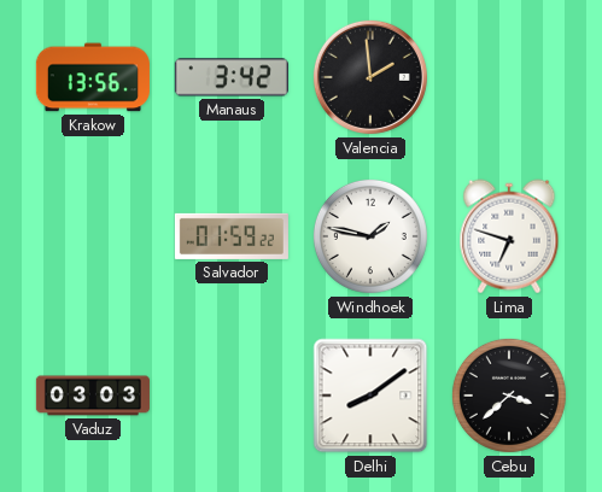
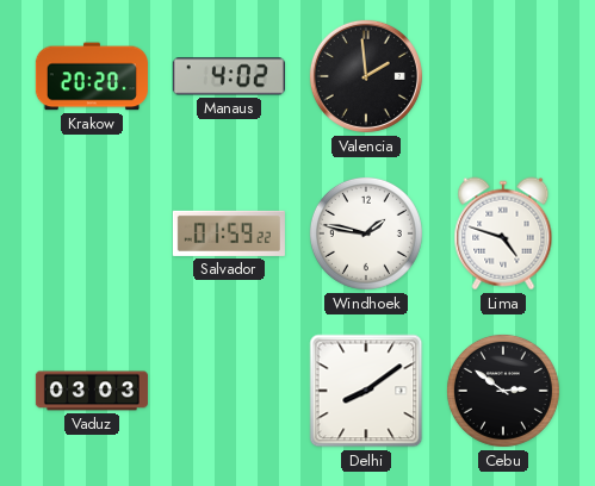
Krakow: 13:56 -> 20:20 (92, 76)
Manaus: 3:42 -> 4:02 (229, 76)
Lima: 6:48 -> 4:48 (503, 233)
Cebu: 3:38 -> 2:51 (503, 391)
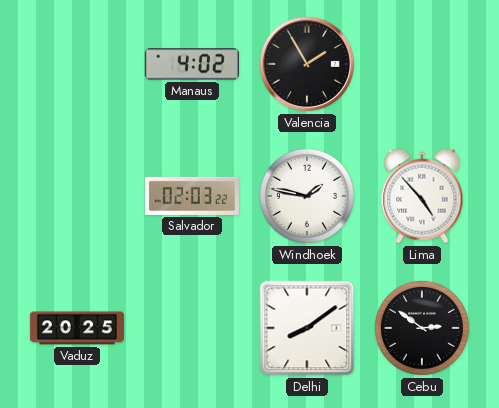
Krakow: 20:20 -> none (92, 76)
Valencia: 1:59 -> 1:55 (307, 64)
Salvador: 01:59 -> 02:03 (192, 196)
Lima: 4:48 -> 4:53 (422, 196)
Vaduz: 03:03 -> 20:25 (77, 328)
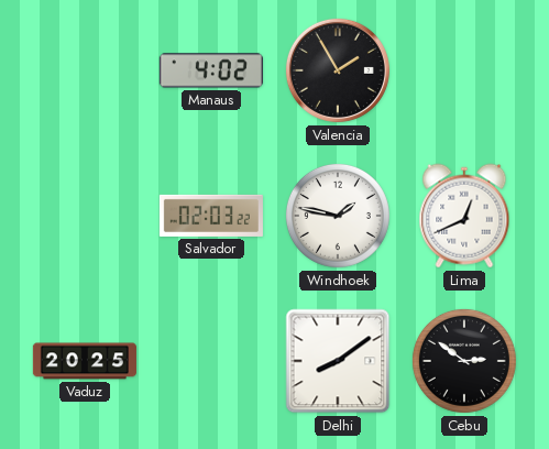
Lima: 4:53 -> 12:41 (464, 216)
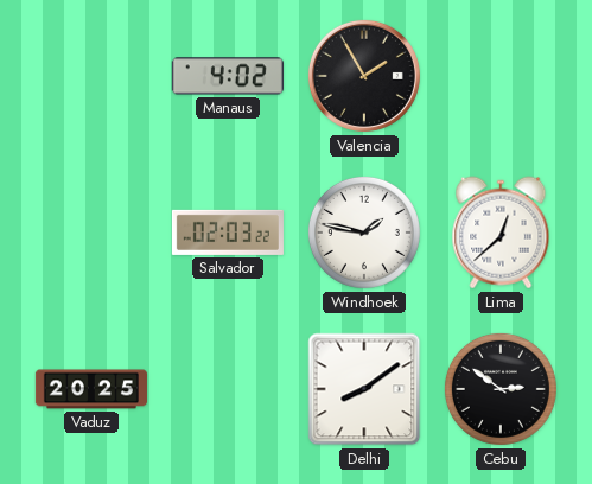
Lima: 12:41 -> 12:38 (501, 233)
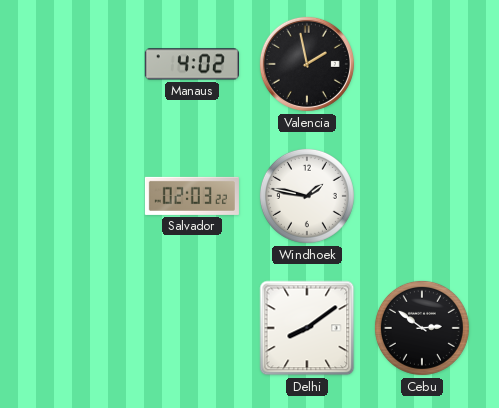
Valencia: 1:55 -> 1:58 (307, 64)
Lima: 12:38 -> none (501, 233)
Vaduz: 20:25 -> none (91, 389)
